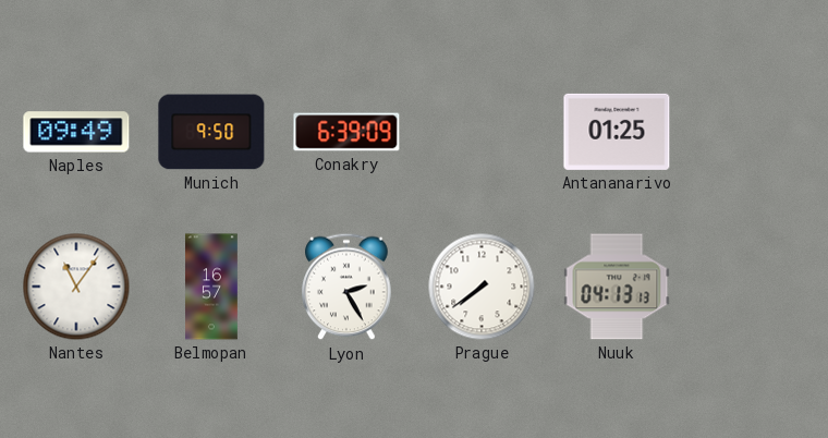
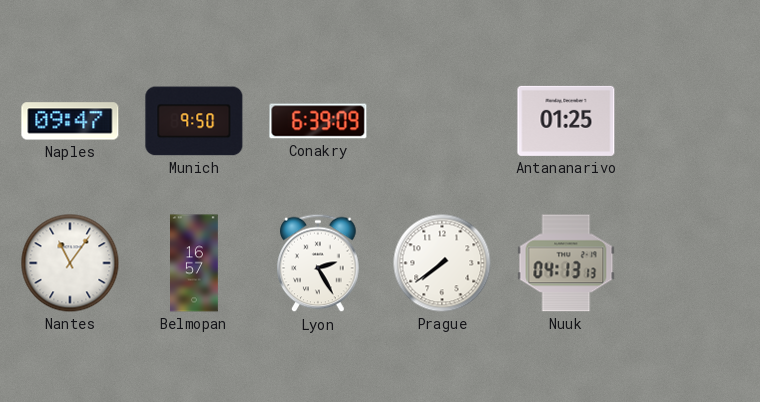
Naples: 09:49 -> 09:47 (70, 121)
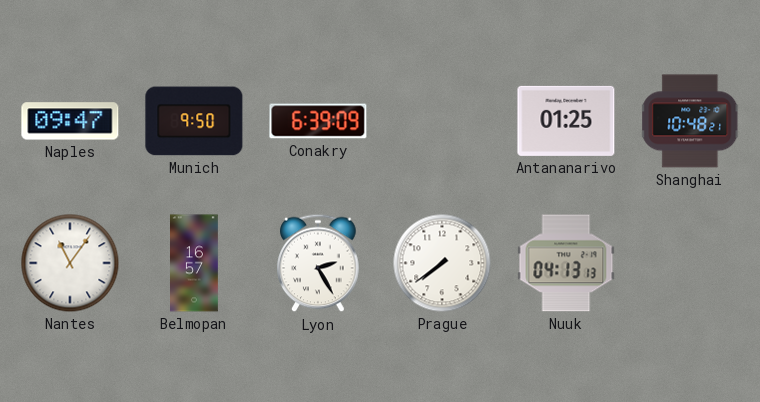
Shanghai: none -> 10:48 (691, 121)
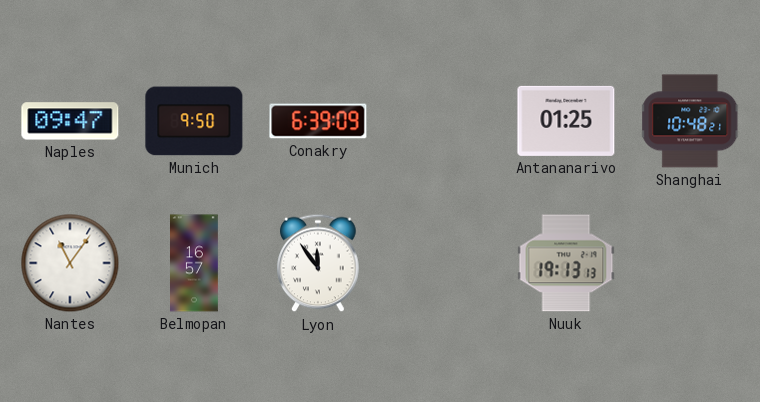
Lyon: 2:25 -> 11:54 (318, 263)
Prague: 7:39 -> none (442, 263)
Nuuk: 04:13 -> 19:13 (566, 263)
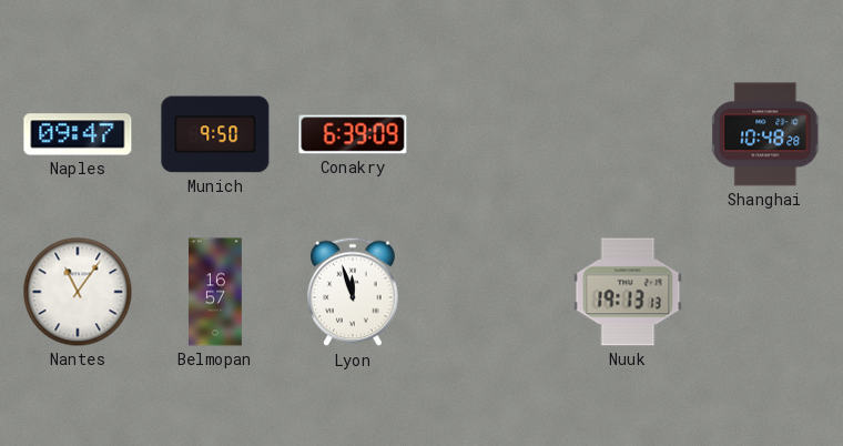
Antananarivo: 01:25 -> none (566, 121)
Shanghai: 10:48:21 -> 10:48:28 (766, 134)
Lyon: 11:54 -> 11:57 (353, 292)
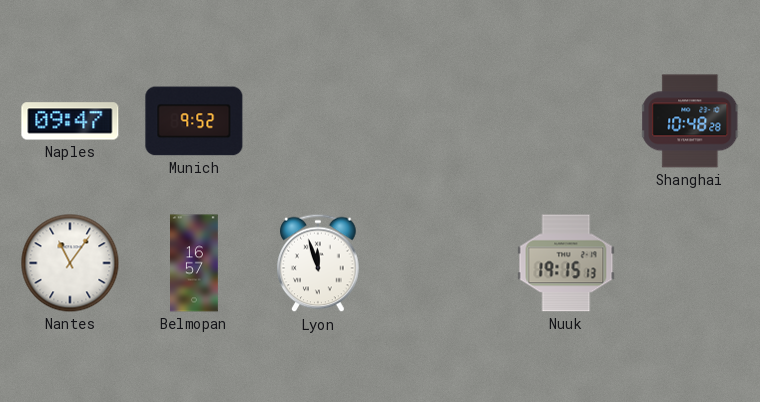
Munich: 9:50 -> 9:52 (194, 121)
Conakry: 6:39 -> none (353, 134)
Nuuk: 19:13 -> 19:15 (566, 263)
